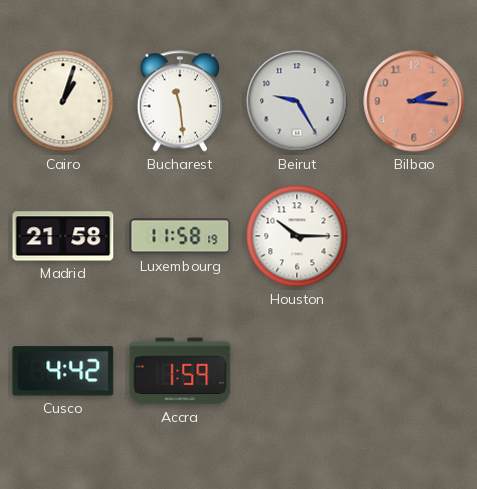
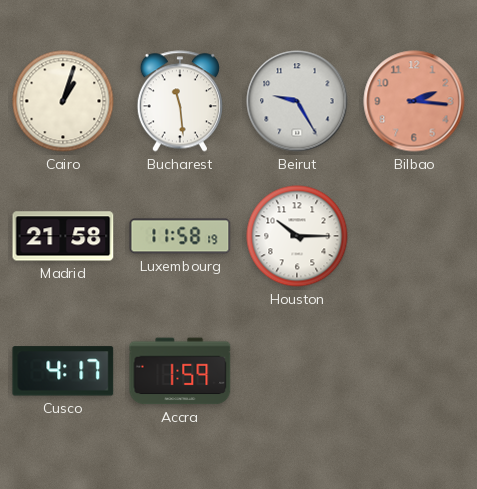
Cusco: 4:42 -> 4:17 (63, 371)
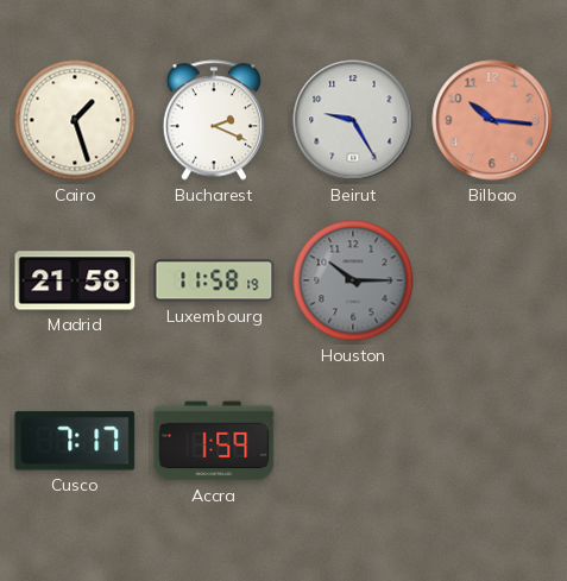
Cairo: 1:03 -> 1:27 (75, 120)
Bucharest: 11:29 -> 2:19 (214, 120)
Bilbao: 2:16 -> 10:16 (492, 120)
Houston dial: white -> grey (353, 280)
Cusco: 4:17 -> 7:17 (75, 441)
